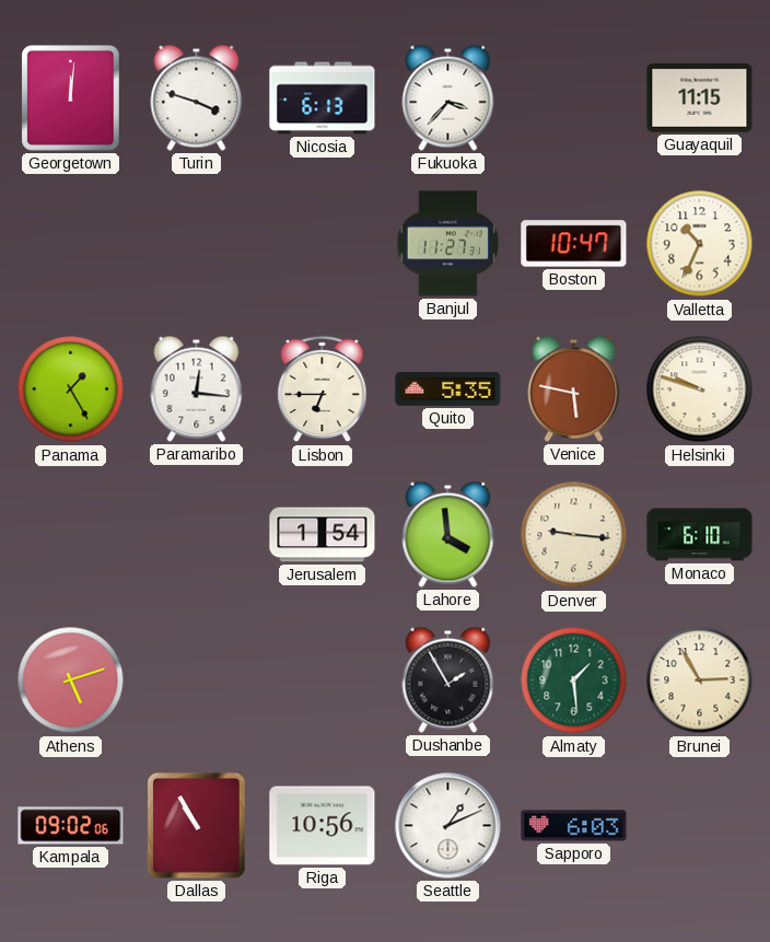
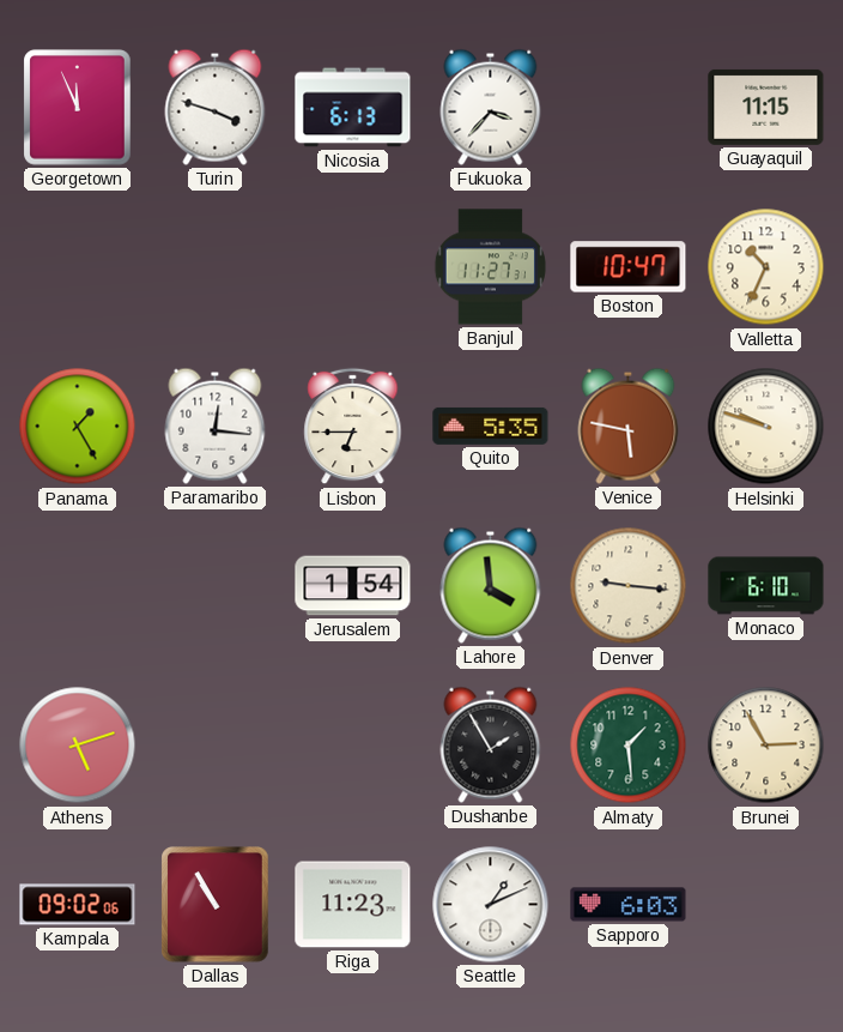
Georgetown: 12:01 -> 11:56 (78, 108)
Riga: 10:56 -> 11:23 (353, 905)
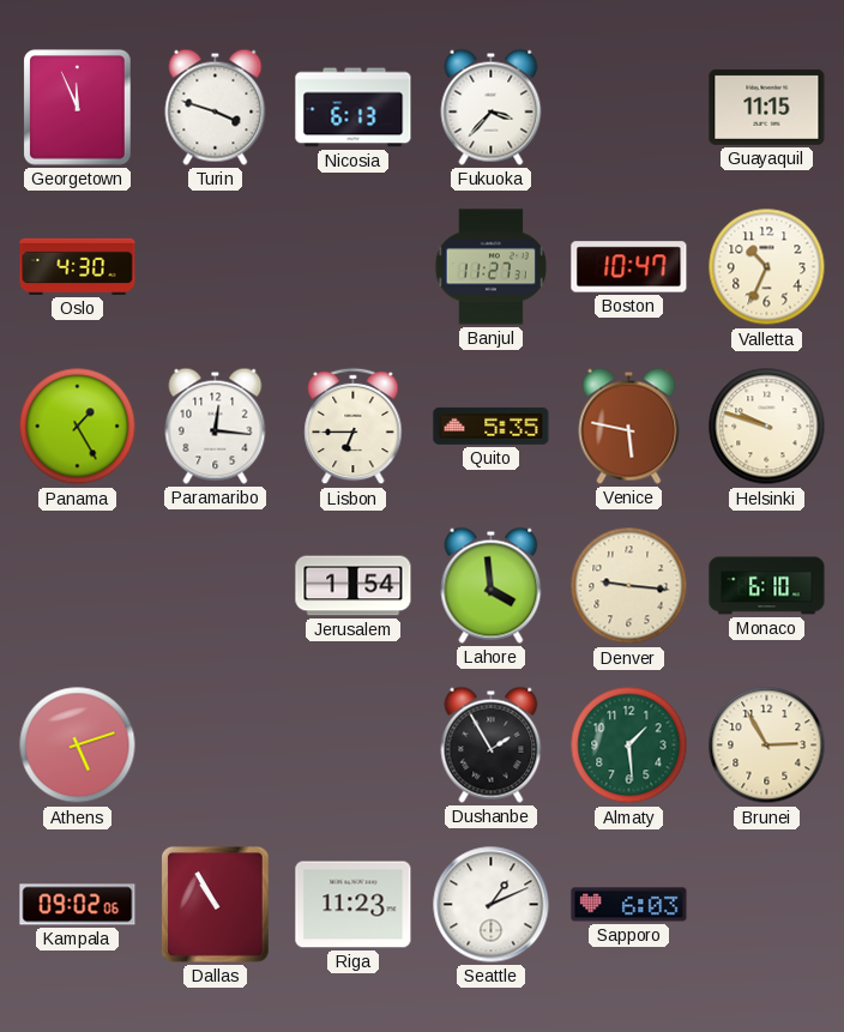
Oslo: none -> 4:30 (78, 266)
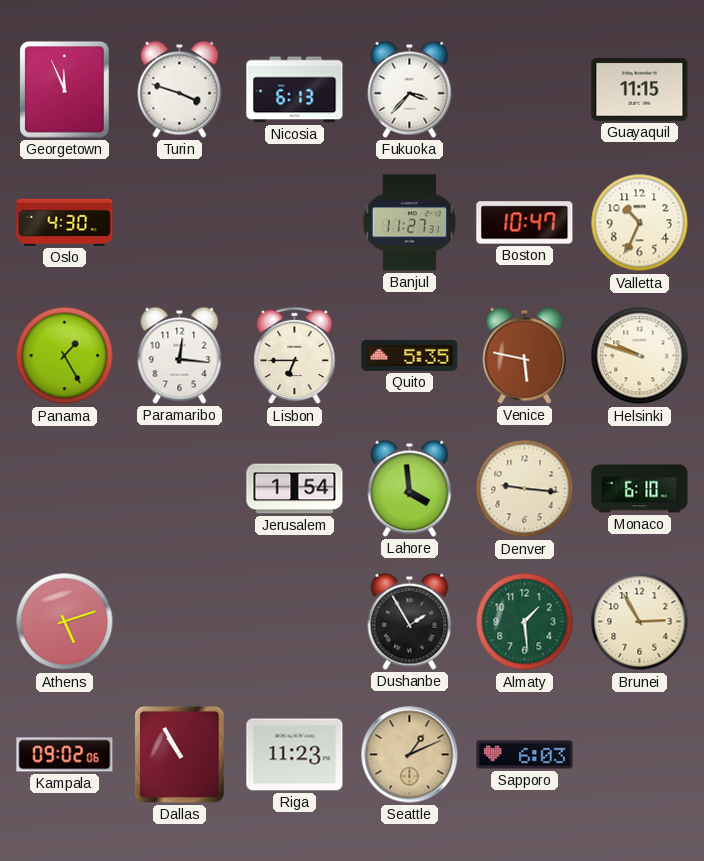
Seattle dial: white -> champagne (410, 755)
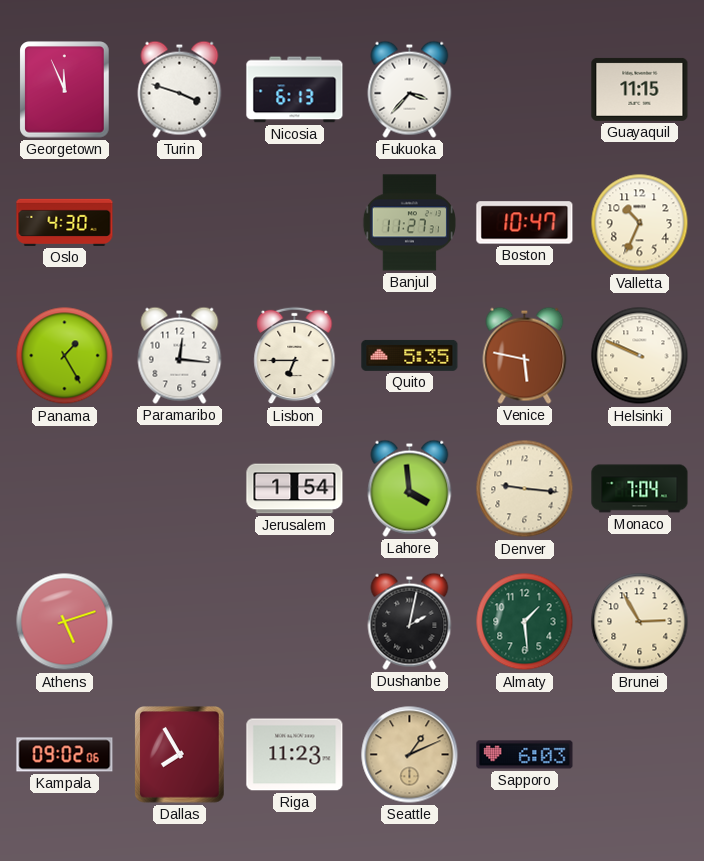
Helsinki: 9:48 -> 9:49 (640, 356)
Monaco: 6:10 -> 7:04 (640, 489)
Dushanbe: 1:55 -> 2:02 (410, 621)
Dallas: 10:55 -> 7:55 (180, 755)
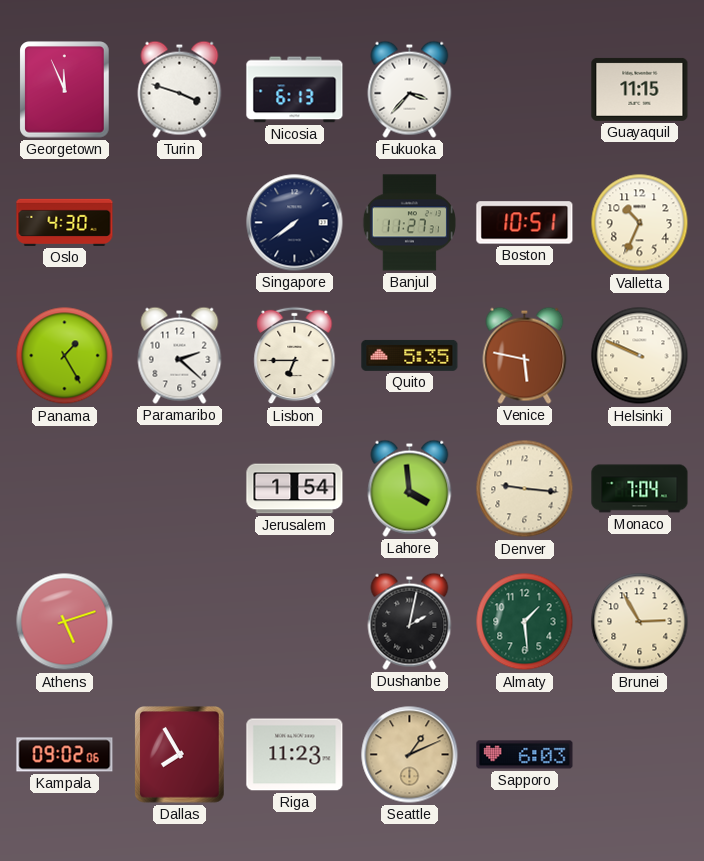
Singapore: none -> 7:39 (295, 223)
Boston: 10:47 -> 10:51 (525, 223)
Paramaribo: 12:16 -> 2:22 (180, 355)
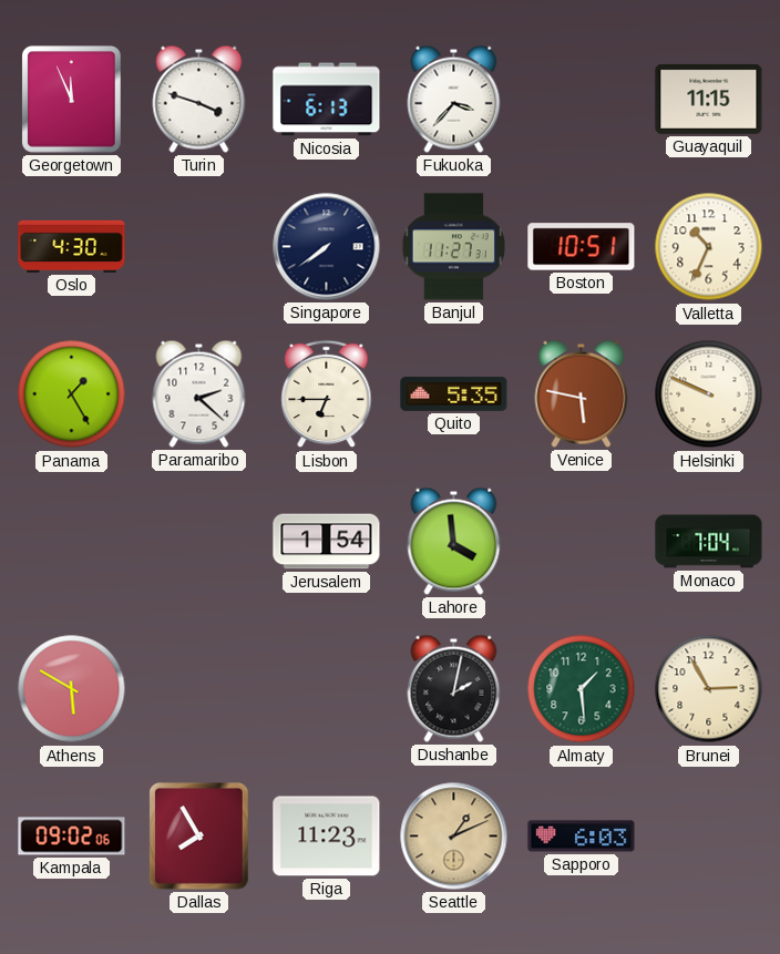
Denver: 9:16 -> none (525, 489)
Athens: 5:12 -> 5:50 (72, 689)
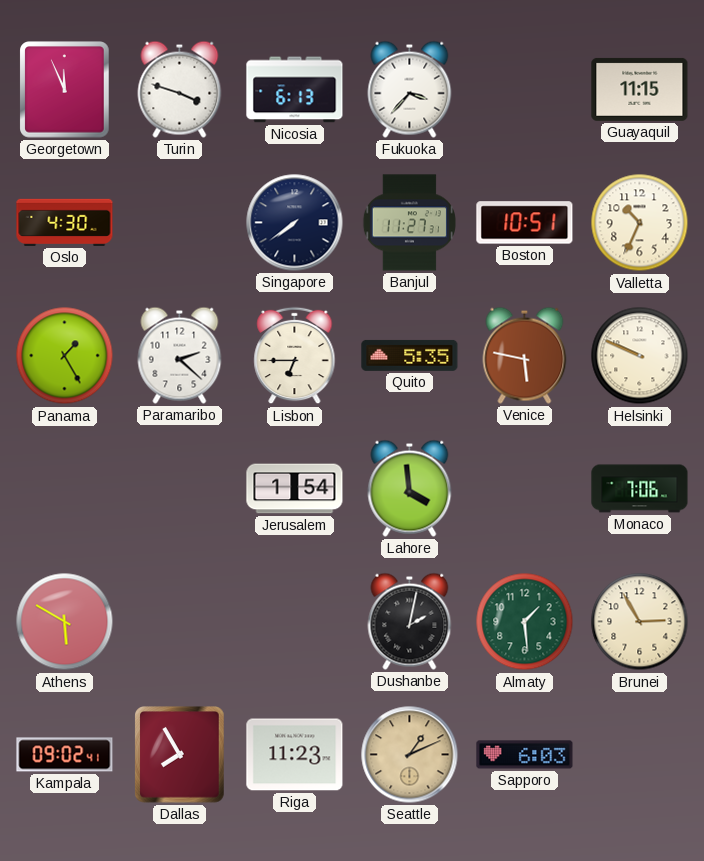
Monaco: 7:04 -> 7:06 (640, 489)
Kampala: 09:02:06 -> 09:02:41 (65, 755)
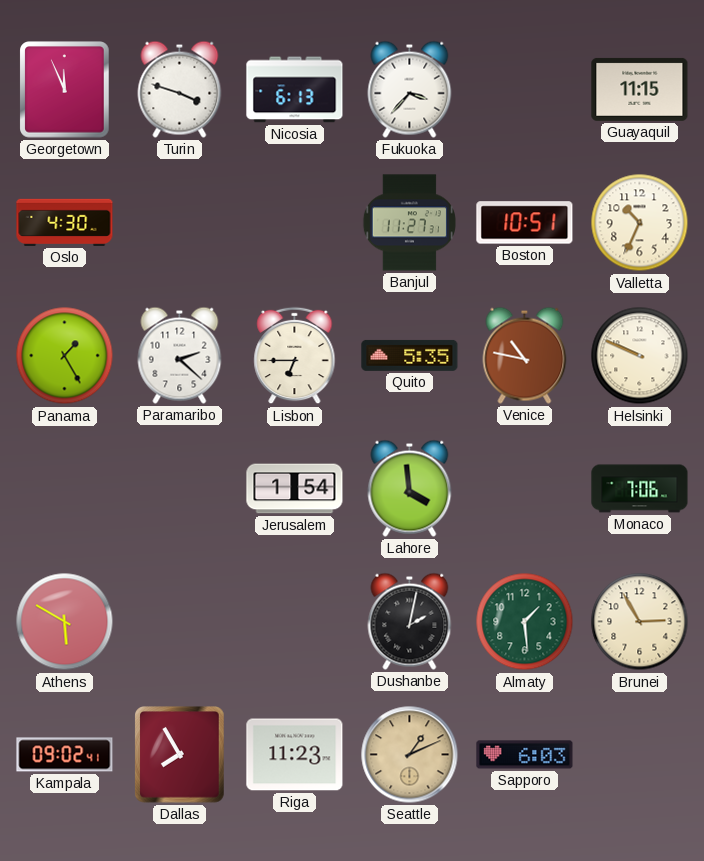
Singapore: 7:39 -> none (295, 223)
Venice: 5:47 -> 10:47 (525, 355)
